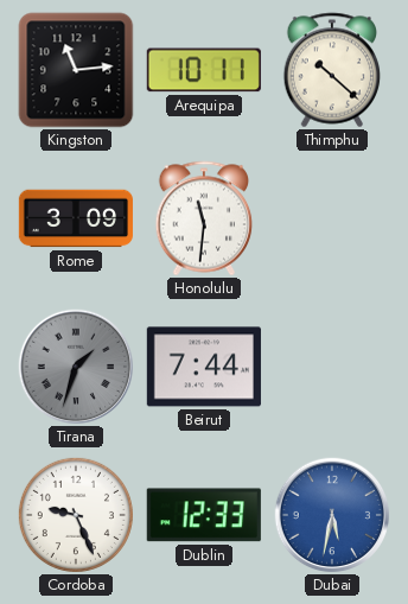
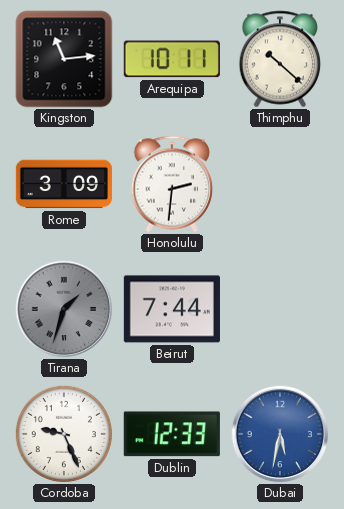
Honolulu: 11:31 -> 2:31 (172, 184)
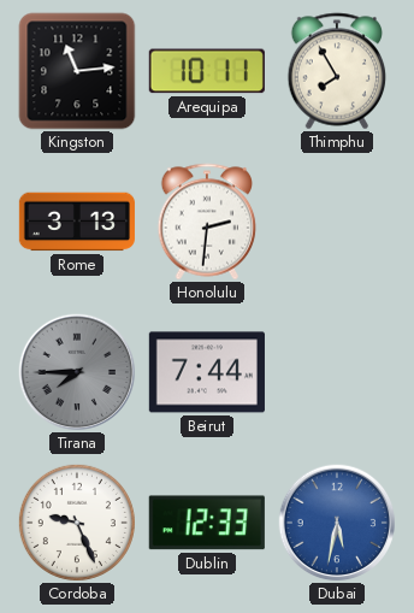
Thimphu: 10:22 -> 7:55 (337, 71)
Rome: 3:09 -> 3:13 (77, 222)
Tirana: 1:33 -> 7:45 (77, 372)
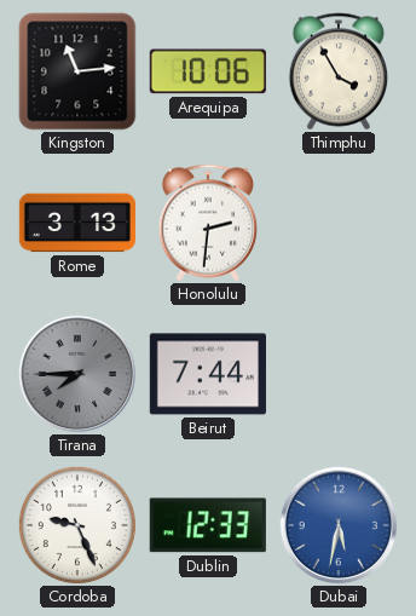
Arequipa: 10:11 -> 10:06 (208, 71)
Thimphu: 7:55 -> 3:55 (339, 71)
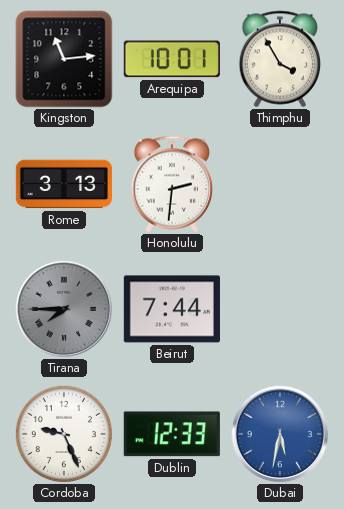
Arequipa: 10:06 -> 10:01 (172, 59)
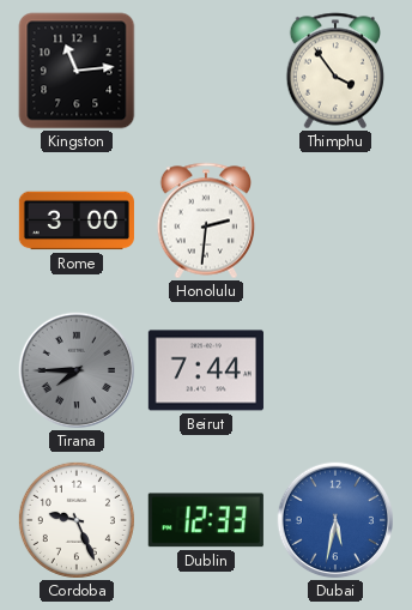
Arequipa: 10:01 -> none (172, 59)
Thimphu: 3:55 -> 3:54 (335, 71)
Rome: 3:13 -> 3:00 (77, 221)
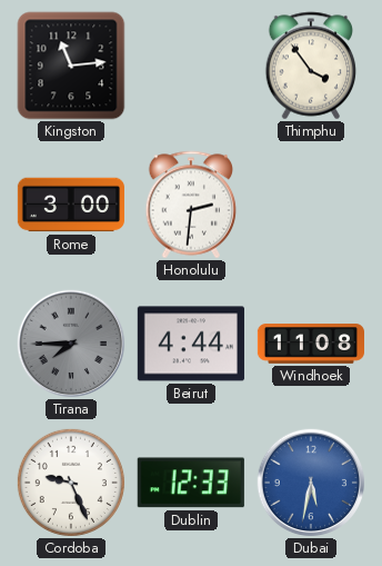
Beirut: 7:44 -> 4:44 (191, 344)
Windhoek: none -> 11:08 (310, 344)
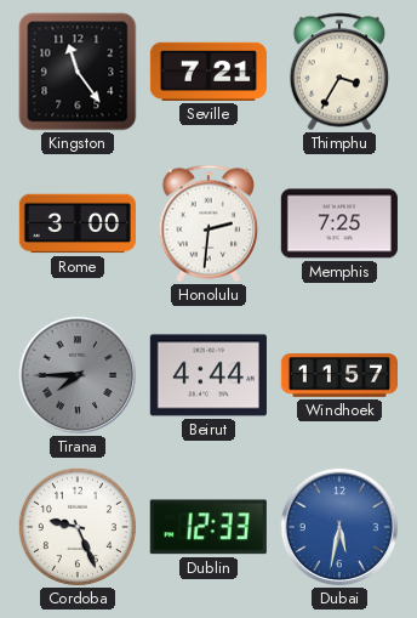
Kingston: 11:14 -> 11:24 (78, 72)
Seville: none -> 7:21 (208, 72)
Thimphu: 3:54 -> 3:35 (339, 72)
Memphis: none -> 7:25 (339, 223)
Windhoek: 11:08 -> 11:57 (338, 375)
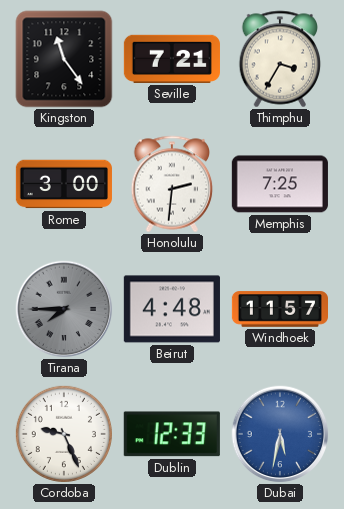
Beirut: 4:44 -> 4:48 (172, 309)
